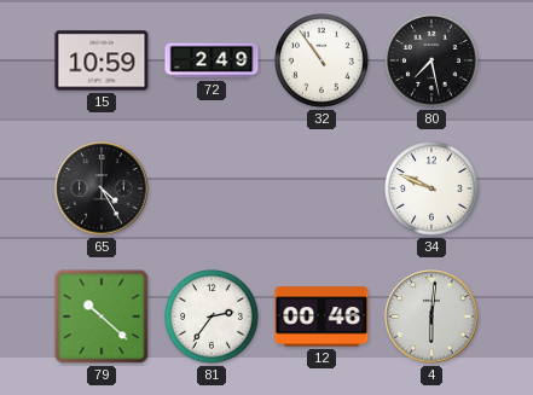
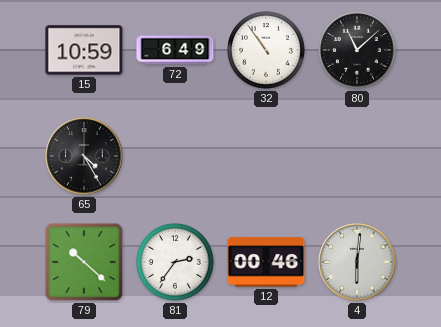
72: 2:49 -> 6:49 (175, 50)
80: 7:28 -> 11:08 (357, 50)
34: 9:49 -> none (431, 188)
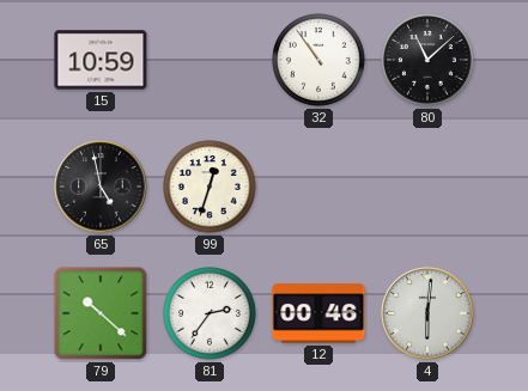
72: 6:49 -> none (175, 50)
65: 4:25 -> 4:58 (101, 187)
99: none -> 12:33 (210, 187)
